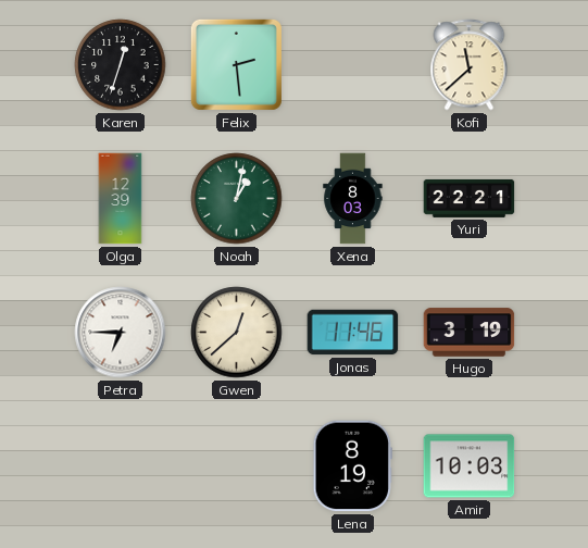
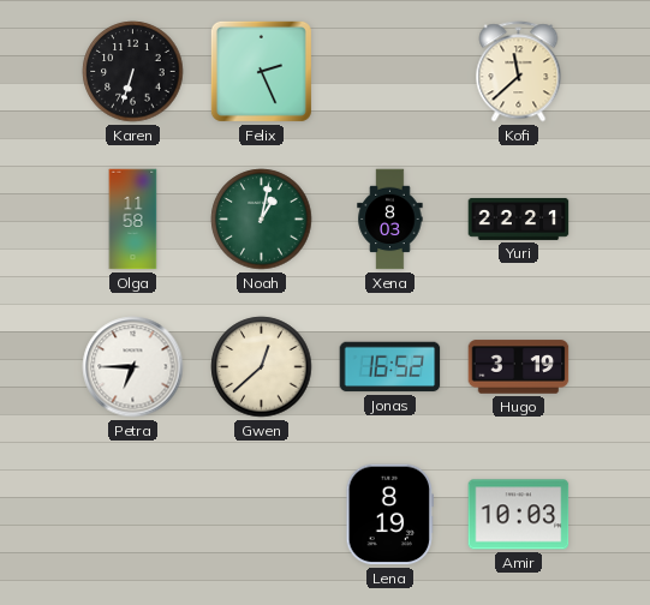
Karen: 12:33 -> 6:33 (133, 72)
Felix: 2:29 -> 2:26 (261, 71)
Olga: 12:39 -> 11:58 (133, 220)
Jonas: 11:46 -> 16:52 (390, 367)
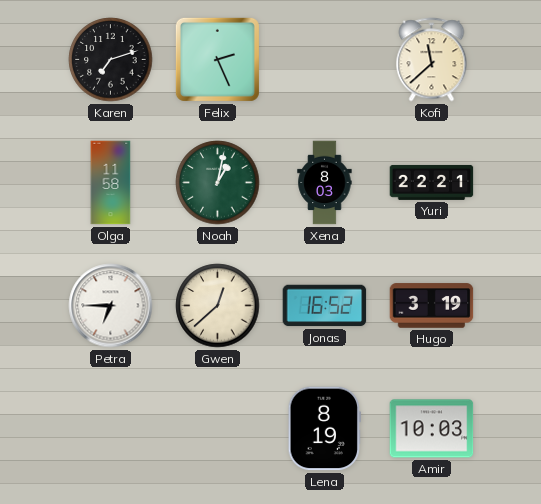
Karen: 6:33 -> 7:12 (111, 60)
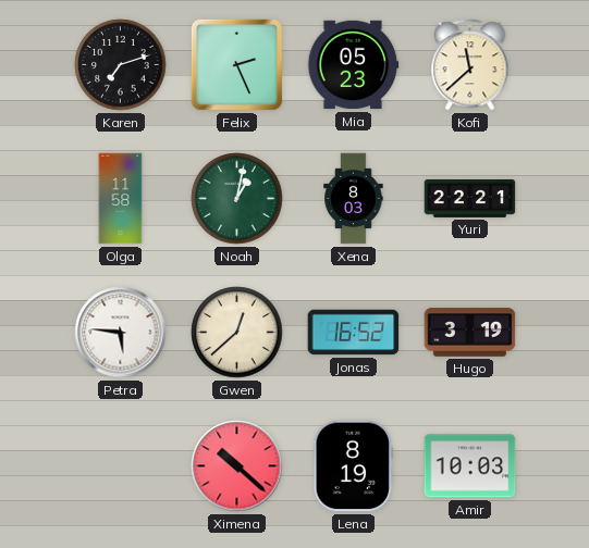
Mia: none -> 05:23 (353, 65)
Petra: 6:45 -> 5:46 (121, 333)
Ximena: none -> 10:22 (237, 466)
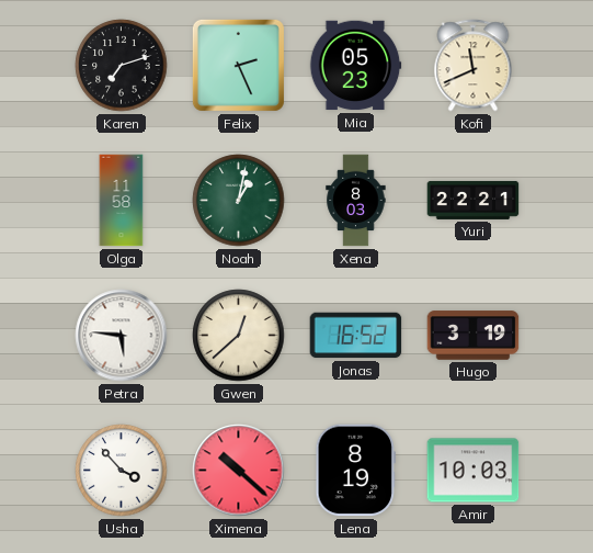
Kofi: 11:38 -> 11:41 (474, 66)
Usha: none -> 3:53 (122, 471)
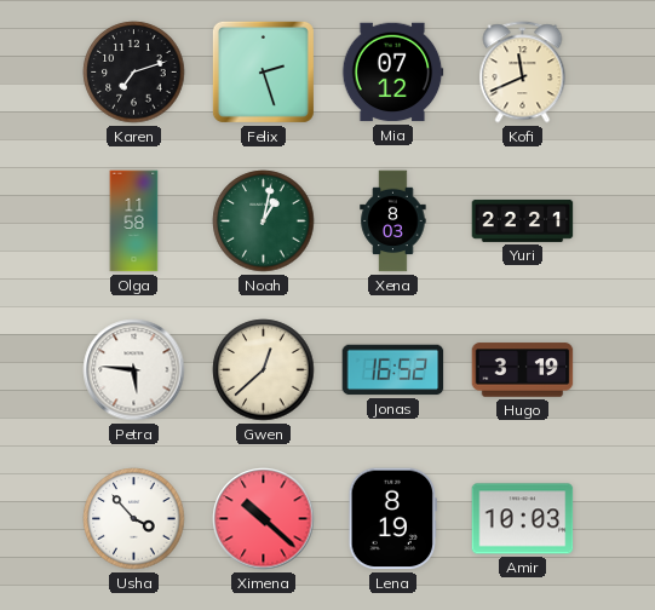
Felix: 2:26 -> 2:27 (263, 71)
Mia: 05:23 -> 07:12 (392, 73)
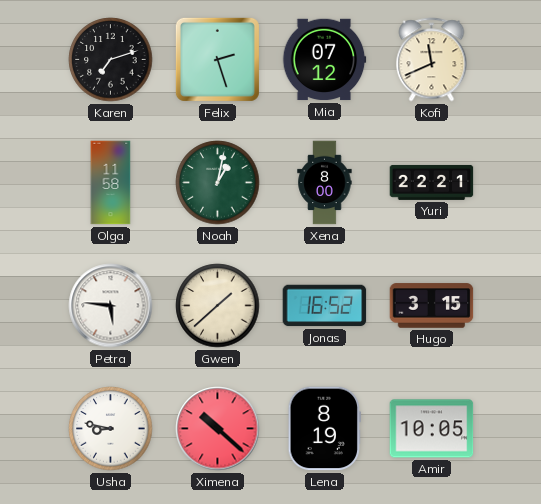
Xena: 8:03 -> 8:00 (325, 183)
Gwen: 12:38 -> 1:38 (218, 306)
Hugo: 3:19 -> 3:15 (432, 306)
Usha: 3:53 -> 8:47 (111, 429)
Amir: 10:03 -> 10:05 (432, 429)
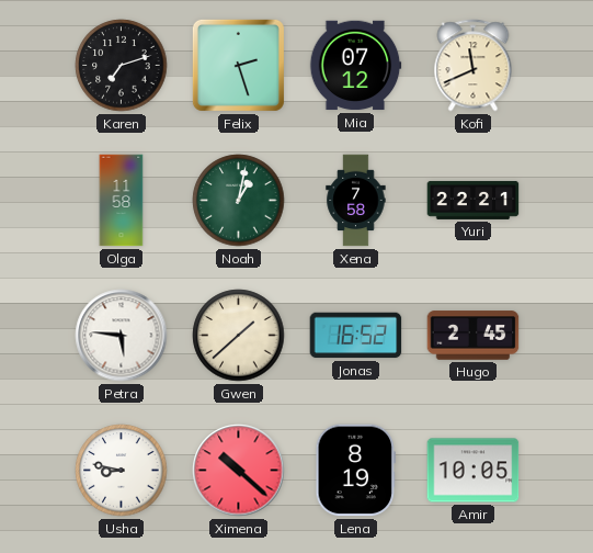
Xena: 8:00 -> 7:58 (356, 201)
Hugo: 3:15 -> 2:45 (474, 336)
